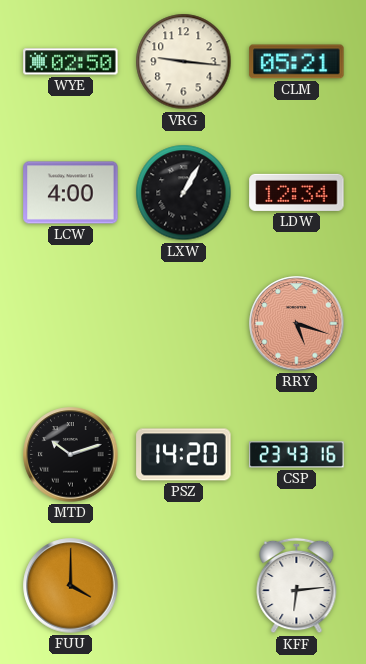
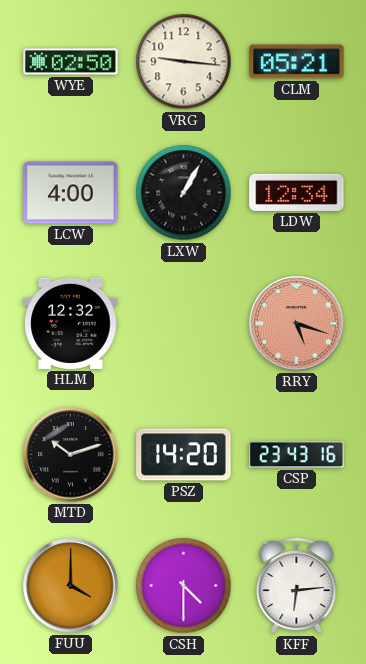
HLM: none -> 12:32 (71, 323)
CSH: none -> 4:30 (184, 586)
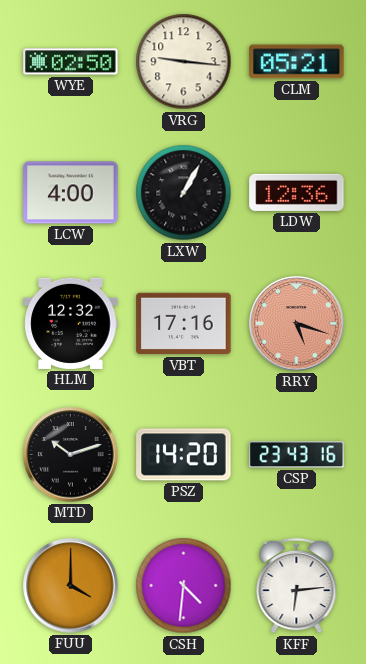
LDW: 12:34 -> 12:36 (297, 192)
VBT: none -> 17:16 (184, 324)
CSH: 4:30 -> 4:31 (184, 586)
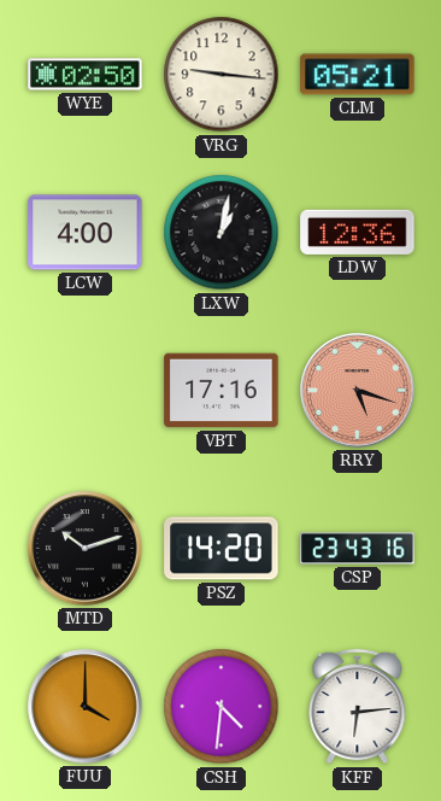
LXW: 1:05 -> 1:02 (222, 233)
HLM: 12:32 -> none (71, 323)
